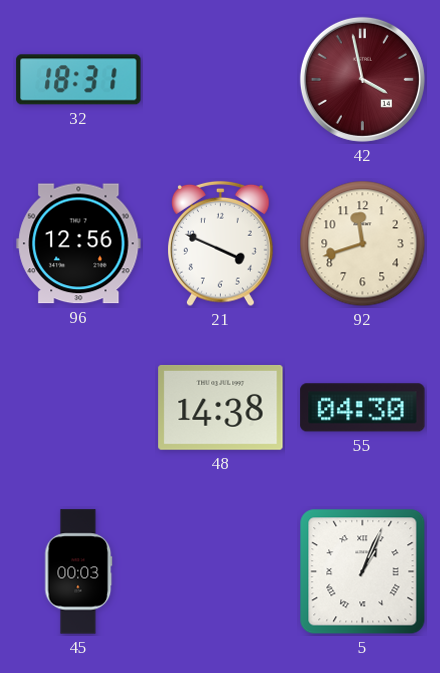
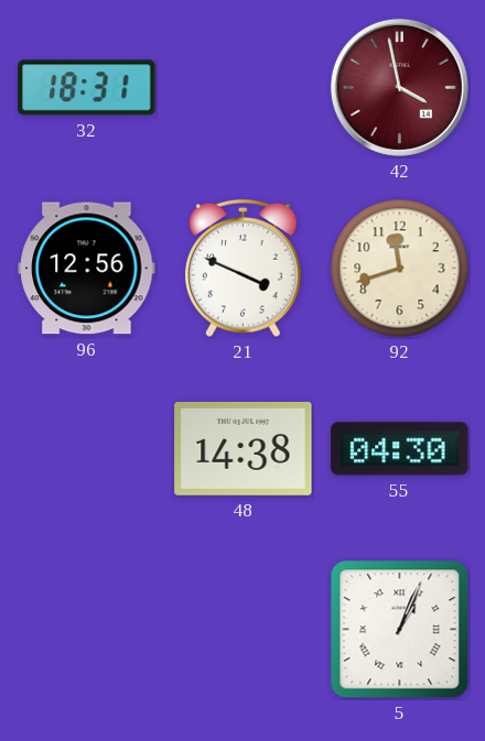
45: 00:03 -> none (79, 572)
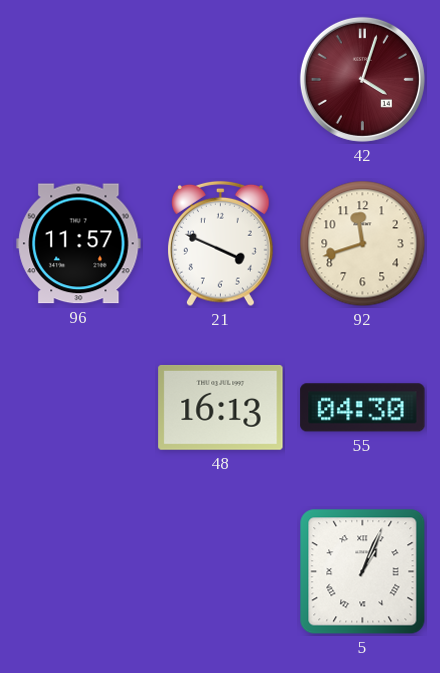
32: 18:31 -> none (87, 88)
42: 3:58 -> 4:03 (362, 79)
96: 12:56 -> 11:57 (79, 244)
48: 14:38 -> 16:13 (221, 407)
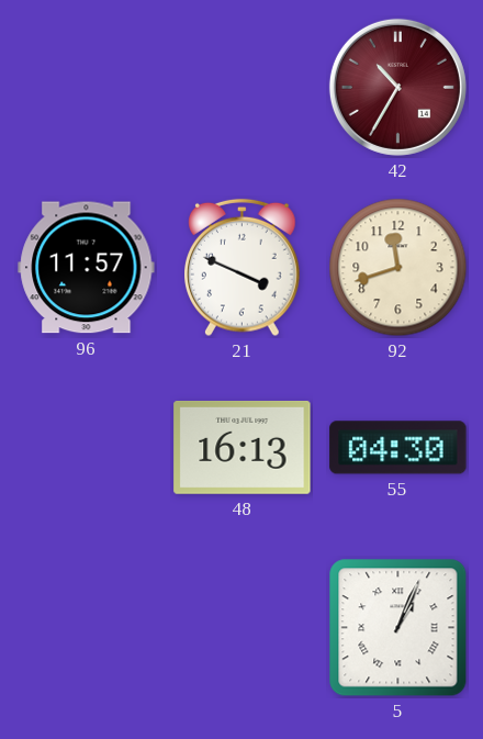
42: 4:03 -> 10:35 (397, 87)
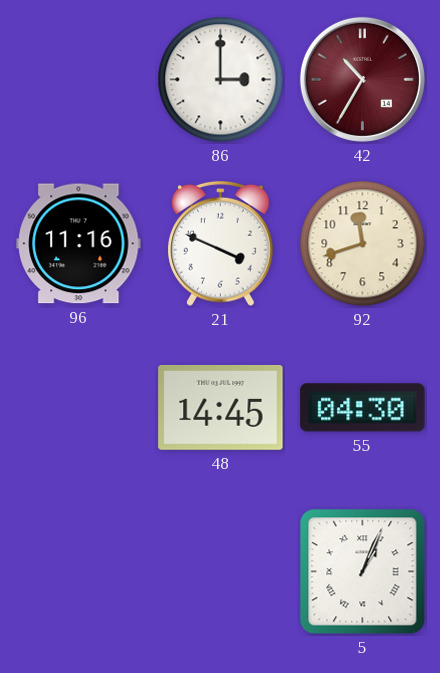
86: none -> 3:00 (221, 80)
96: 11:57 -> 11:16 (79, 244)
48: 16:13 -> 14:45 (221, 407)
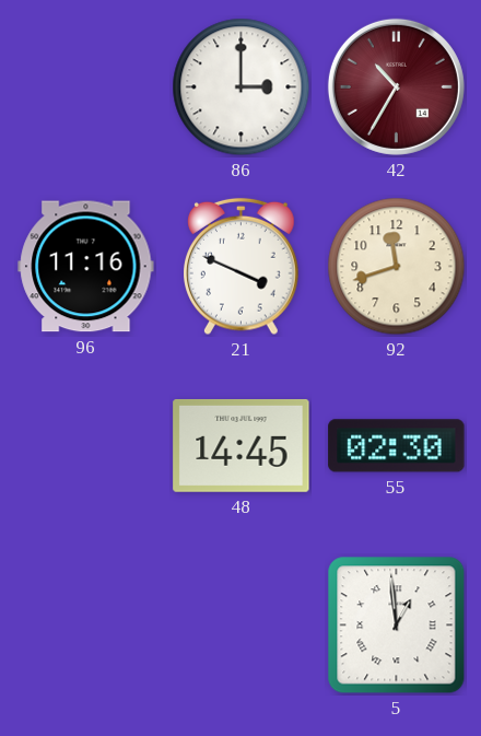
55: 04:30 -> 02:30 (397, 446)
5: 1:04 -> 12:59 (397, 626)
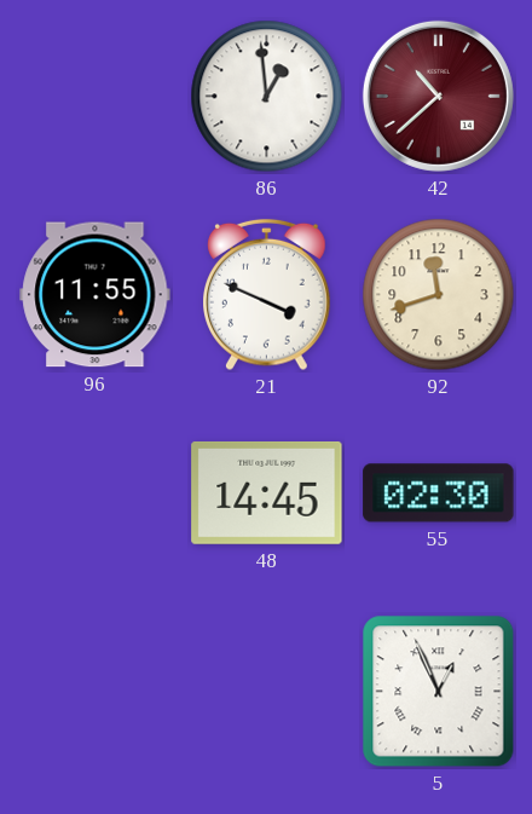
86: 3:00 -> 12:59 (267, 97)
42: 10:35 -> 10:38 (438, 96)
96: 11:16 -> 11:55 (96, 295)
5: 12:59 -> 12:56 (439, 692)
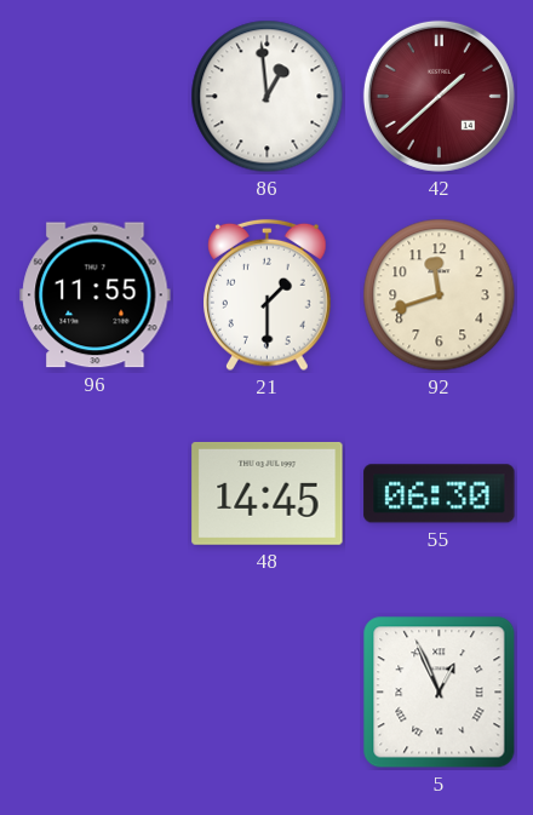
42: 10:38 -> 1:38 (439, 96)
21: 3:49 -> 1:30 (268, 295)
55: 02:30 -> 06:30 (440, 494)
